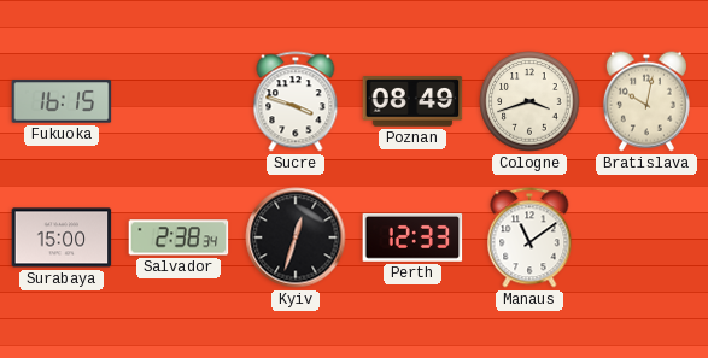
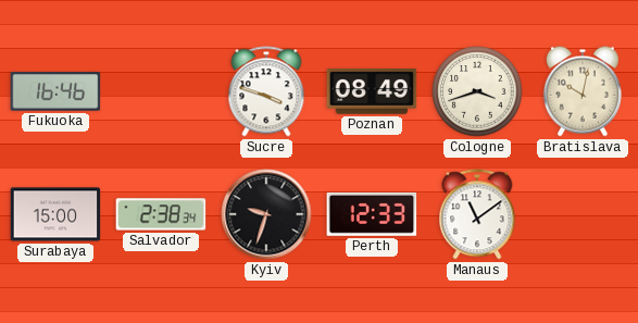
Fukuoka: 16:15 -> 16:46 (55, 91)
Kyiv: 12:33 -> 9:33 (266, 214)
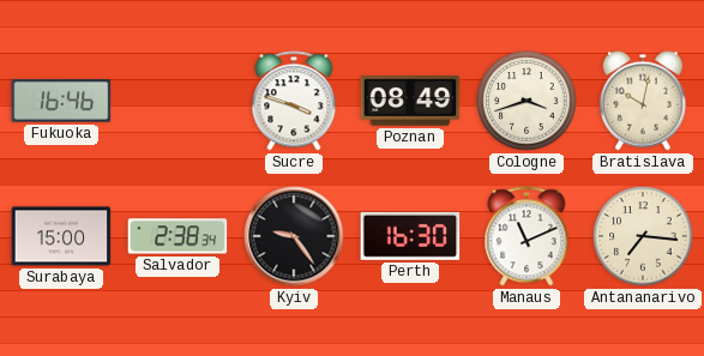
Kyiv: 9:33 -> 9:24 (294, 236)
Perth: 12:33 -> 16:30 (410, 236)
Manaus: 11:09 -> 11:11 (527, 236)
Antananarivo: none -> 7:16 (643, 236)
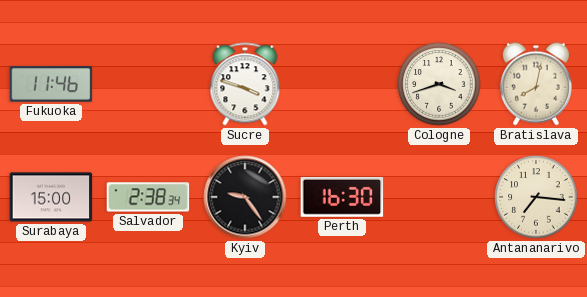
Fukuoka: 16:46 -> 11:46 (51, 84)
Poznan: 08:49 -> none (410, 101)
Bratislava: 10:02 -> 8:02 (536, 84)
Manaus: 11:11 -> none (527, 236)
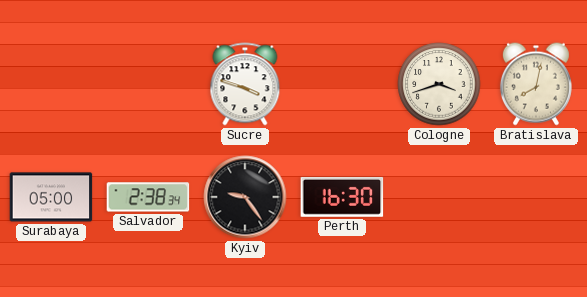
Fukuoka: 11:46 -> none (51, 84)
Surabaya: 15:00 -> 05:00 (51, 197)
Antananarivo: 7:16 -> none (536, 197)
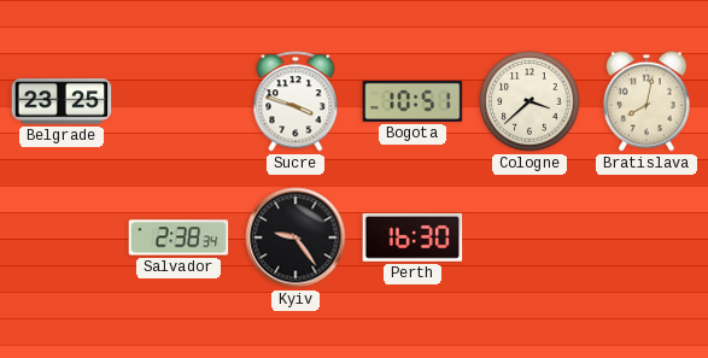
Belgrade: none -> 23:25 (62, 101)
Bogota: none -> 10:51 (412, 101)
Cologne: 3:42 -> 3:38 (529, 101)
Surabaya: 05:00 -> none (51, 197)
